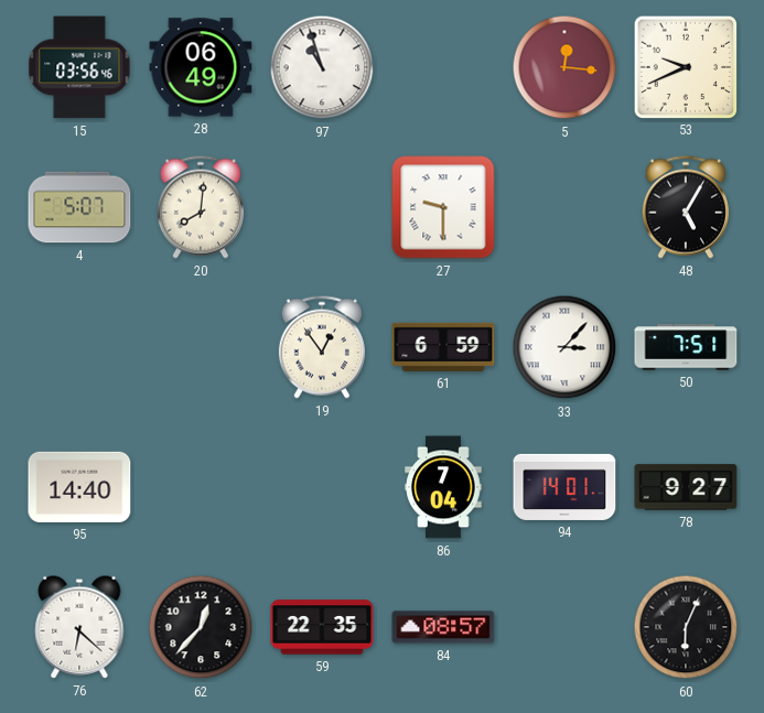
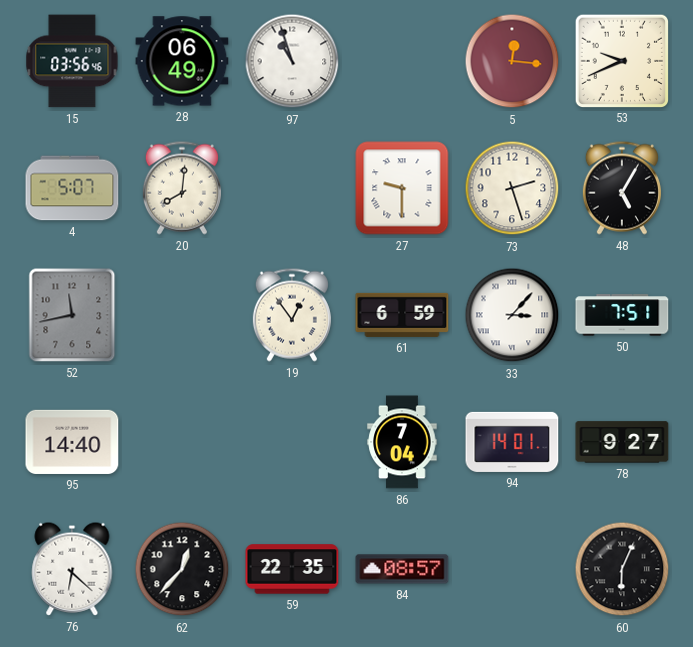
73: none -> 2:27 (512, 188)
52: none -> 11:43 (72, 315)
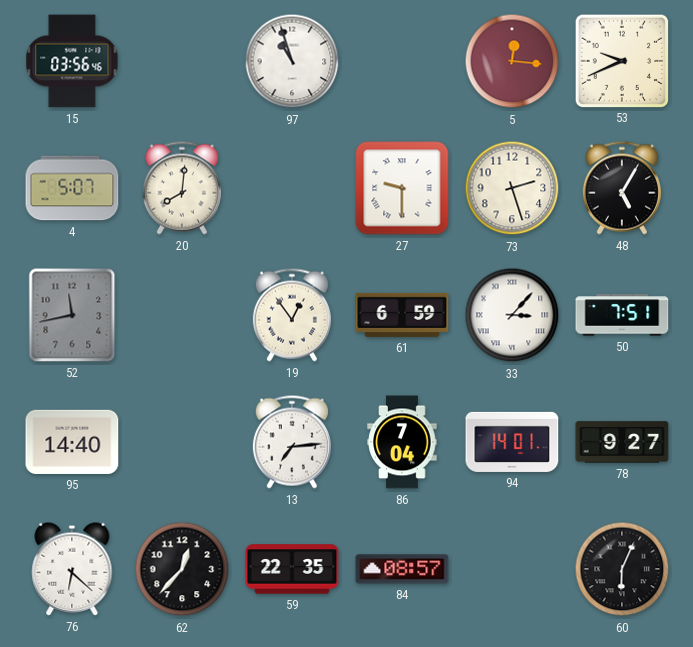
28: 06:49 -> none (182, 61)
13: none -> 7:14 (292, 442)
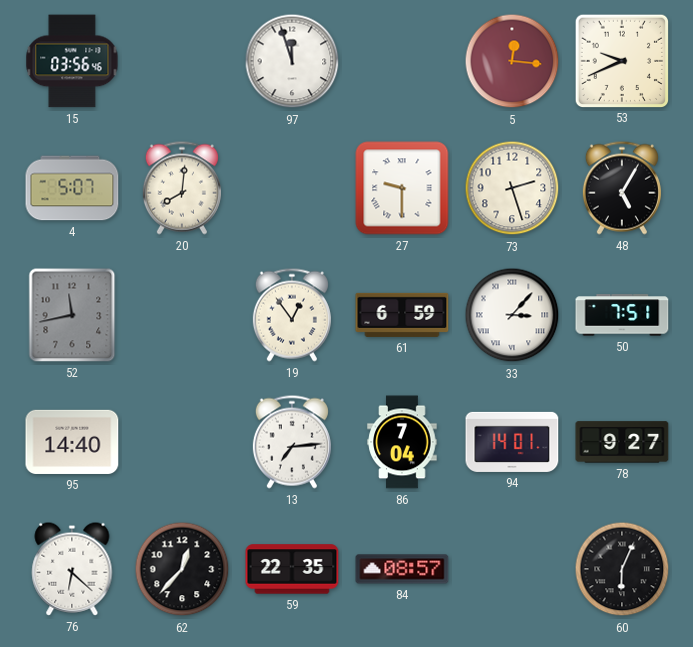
97: 10:57 -> 11:57 (292, 61)
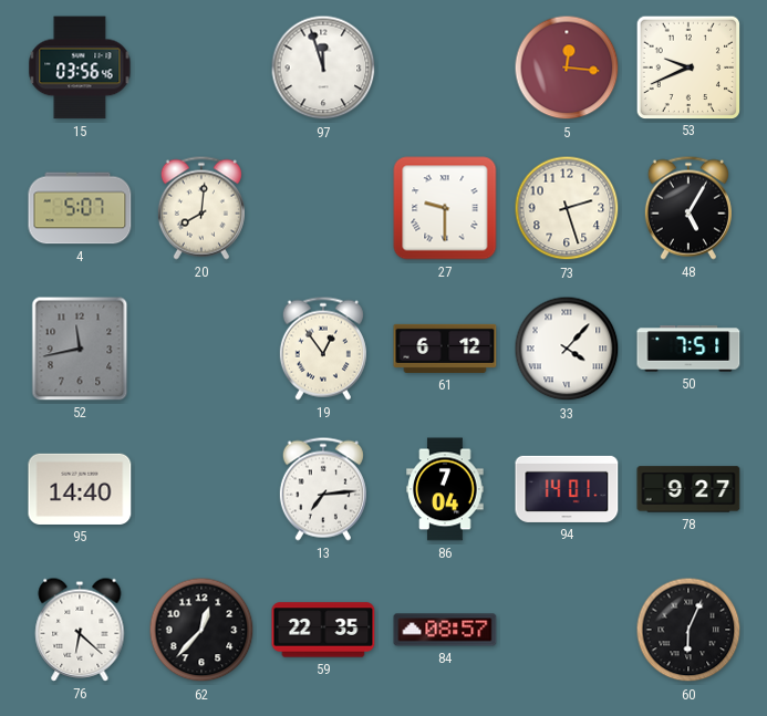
61: 6:59 -> 6:12 (445, 349)
33: 3:07 -> 4:07 (567, 349)
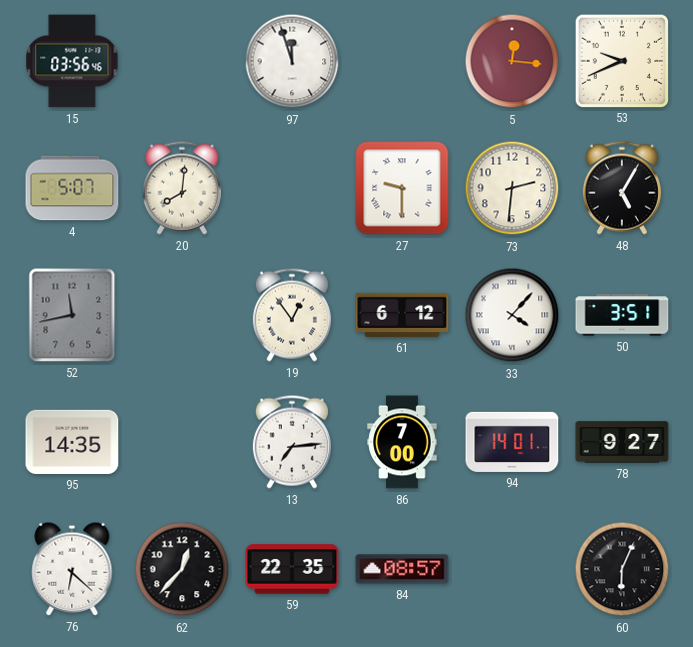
73: 2:27 -> 2:31 (512, 188)
50: 7:51 -> 3:51 (622, 315)
95: 14:40 -> 14:35 (72, 442)
86: 7:04 -> 7:00 (402, 442)
